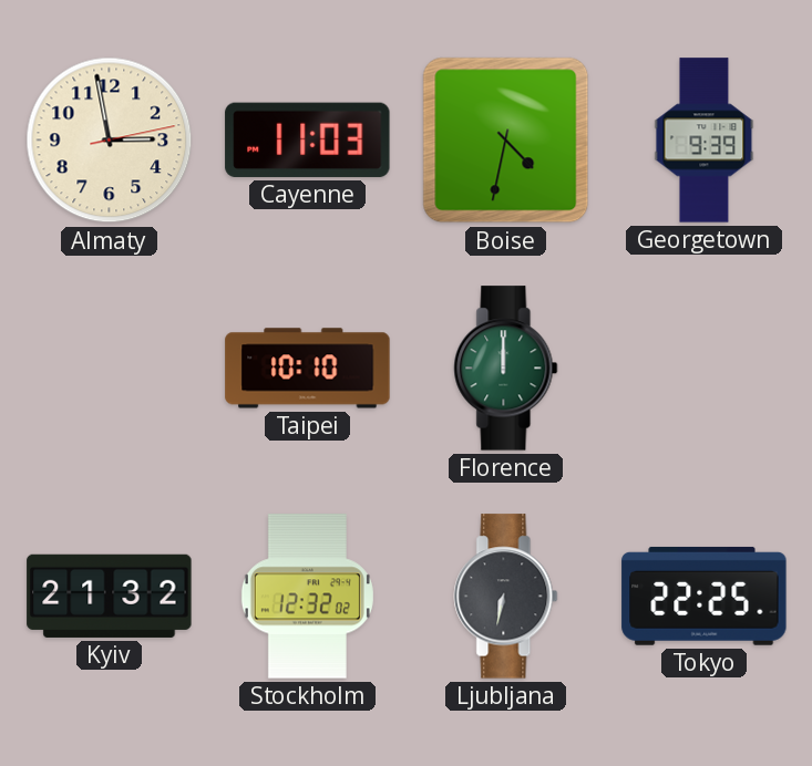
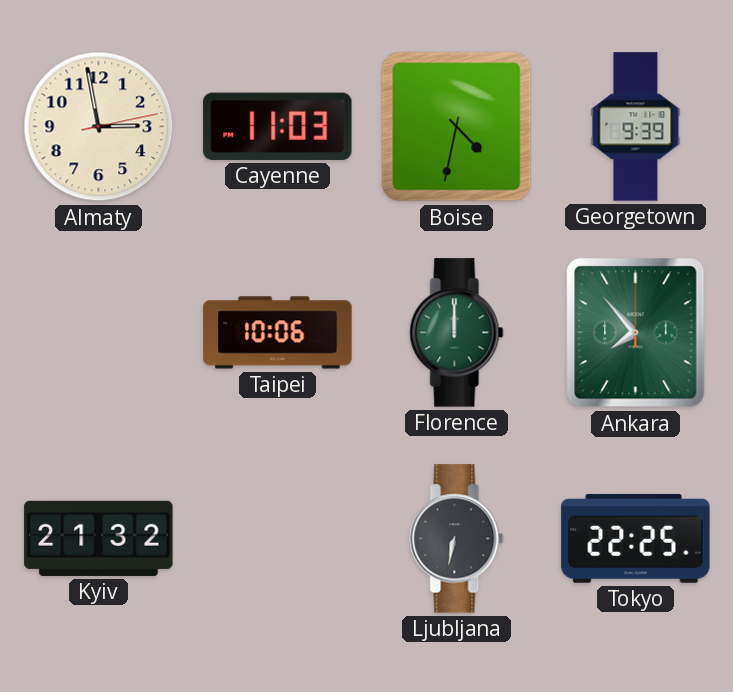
Taipei: 10:10 -> 10:06 (278, 333)
Ankara: none -> 7:53 (636, 333)
Stockholm: 12:32 -> none (307, 597)
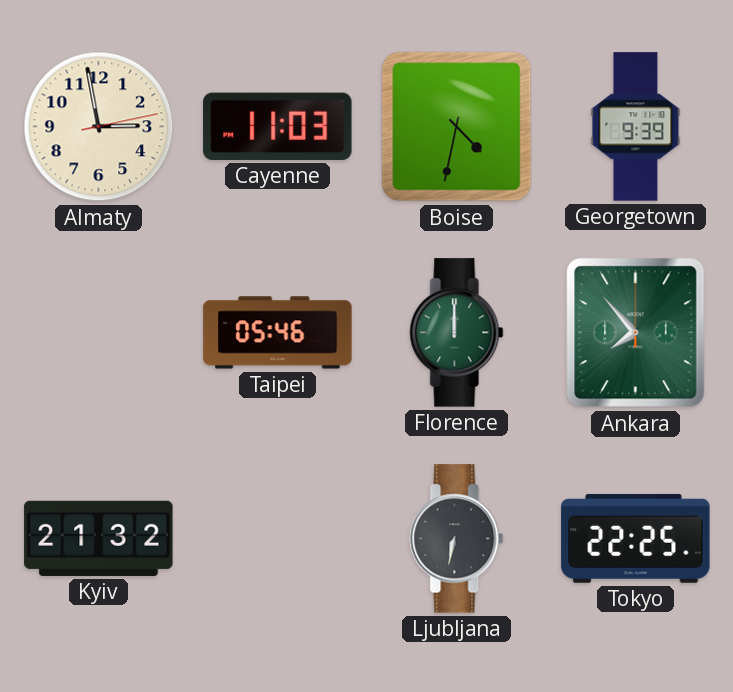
Taipei: 10:06 -> 05:46 (278, 333)
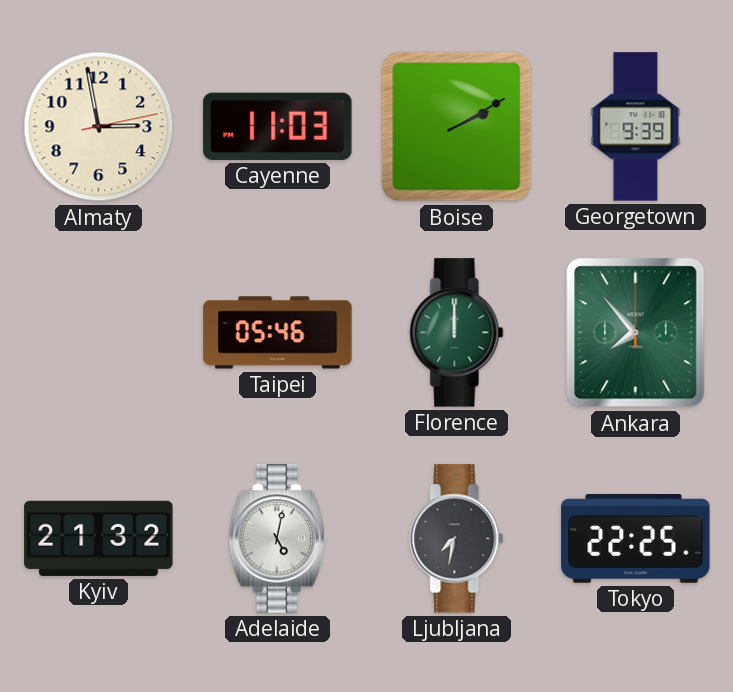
Boise: 4:32 -> 2:10 (457, 127)
Adelaide: none -> 5:02 (277, 539)
Ljubljana: 6:32 -> 7:32 (457, 539)
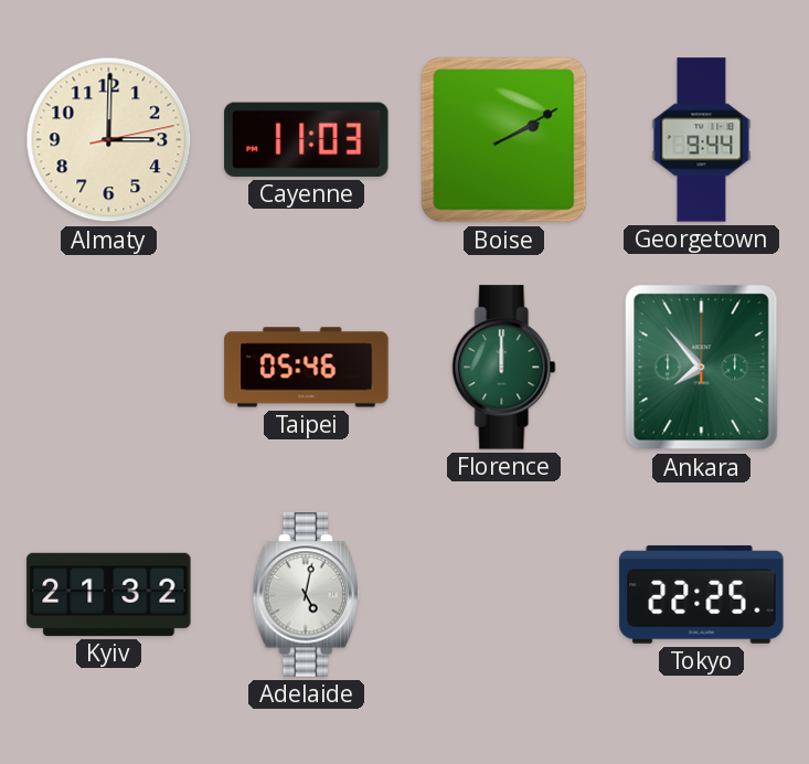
Almaty: 2:58 -> 3:00 (109, 140)
Georgetown: 9:39 -> 9:44 (702, 140)
Ljubljana: 7:32 -> none (457, 539)
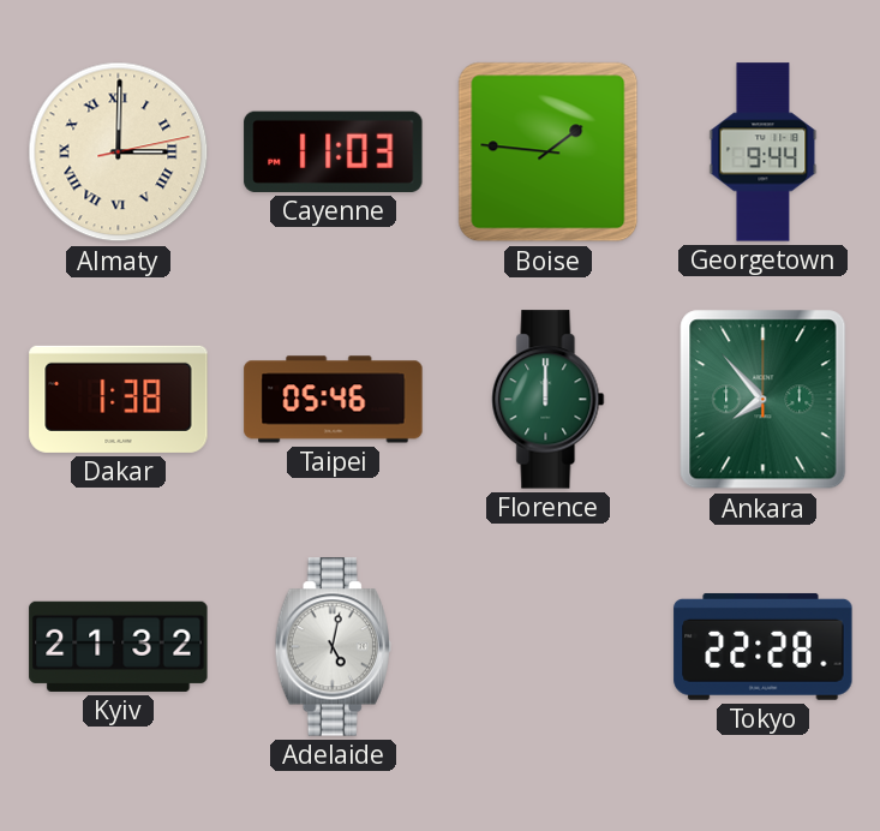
Almaty numerals: Arabic -> Roman (119, 153)
Boise: 2:10 -> 1:46 (549, 153)
Dakar: none -> 1:38 (119, 399)
Tokyo: 22:25 -> 22:28 (764, 646)
